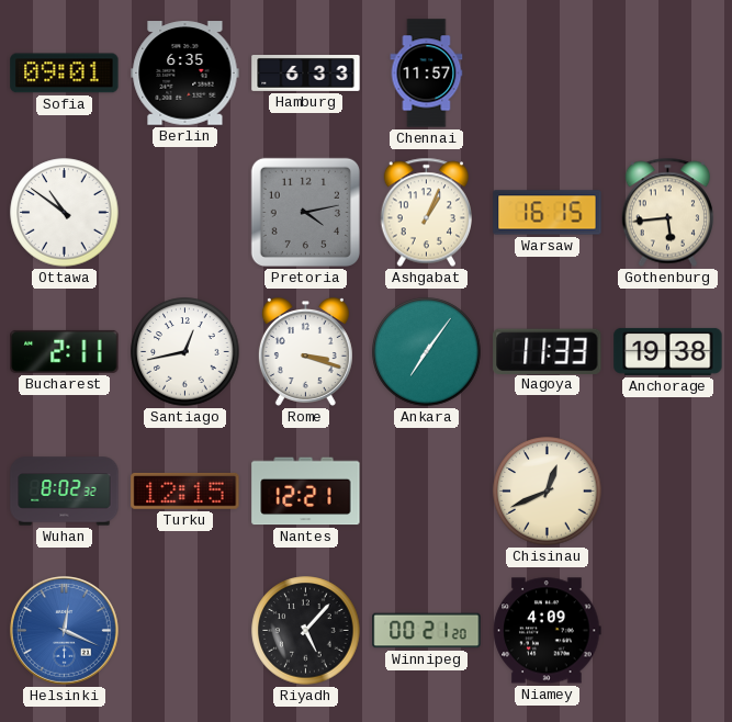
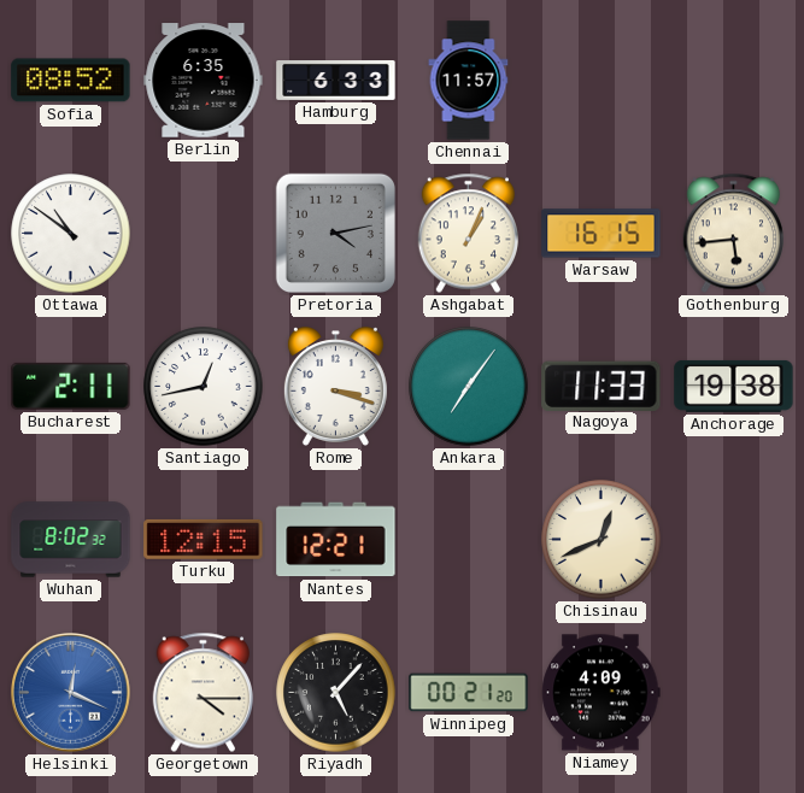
Sofia: 09:01 -> 08:52 (71, 81)
Georgetown: none -> 4:15 (203, 693)
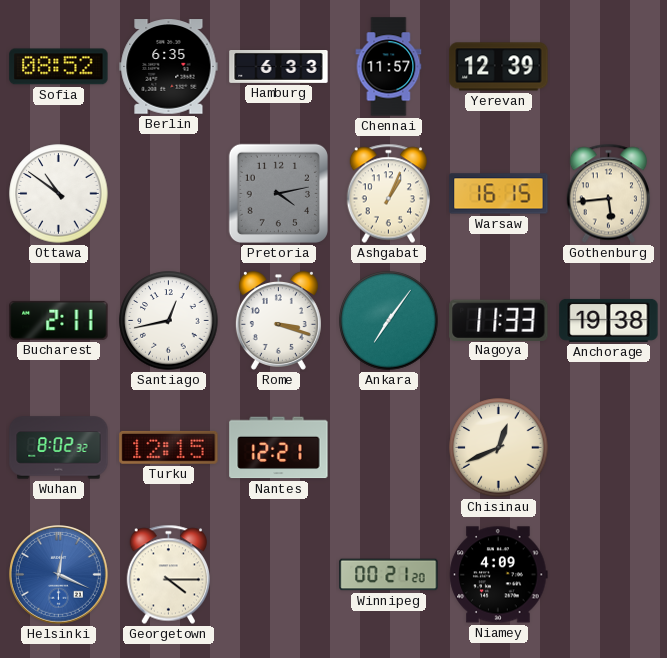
Yerevan: none -> 12:39 (499, 67)
Riyadh: 5:07 -> none (336, 693)
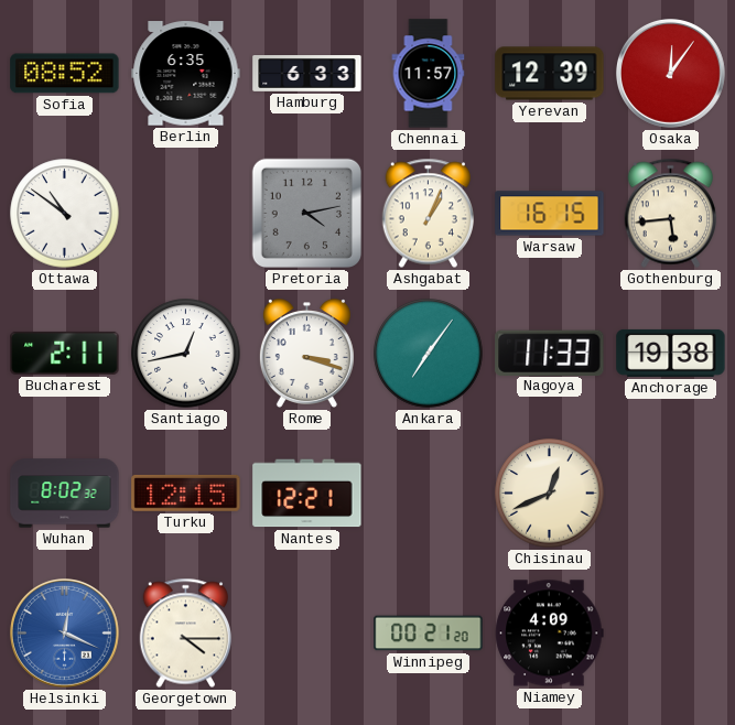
Osaka: none -> 12:06 (671, 74)
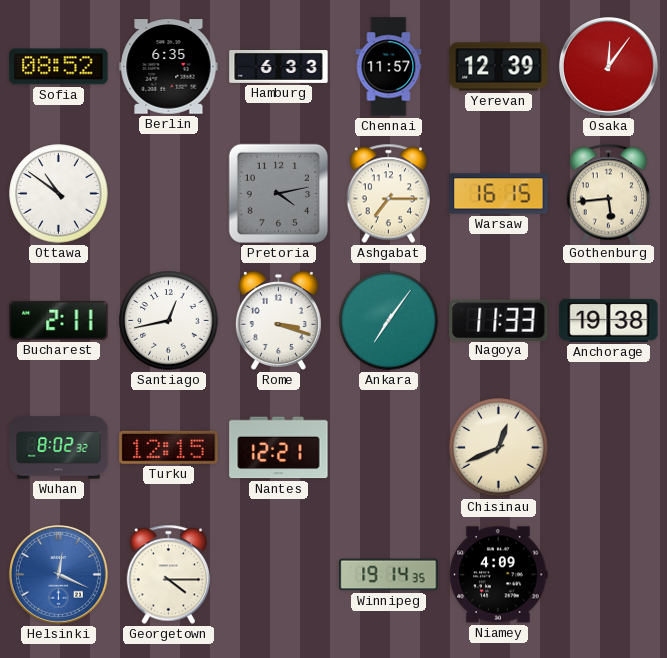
Ashgabat: 1:04 -> 7:15 (388, 194)
Winnipeg: 00:21 -> 19:14 (389, 575)
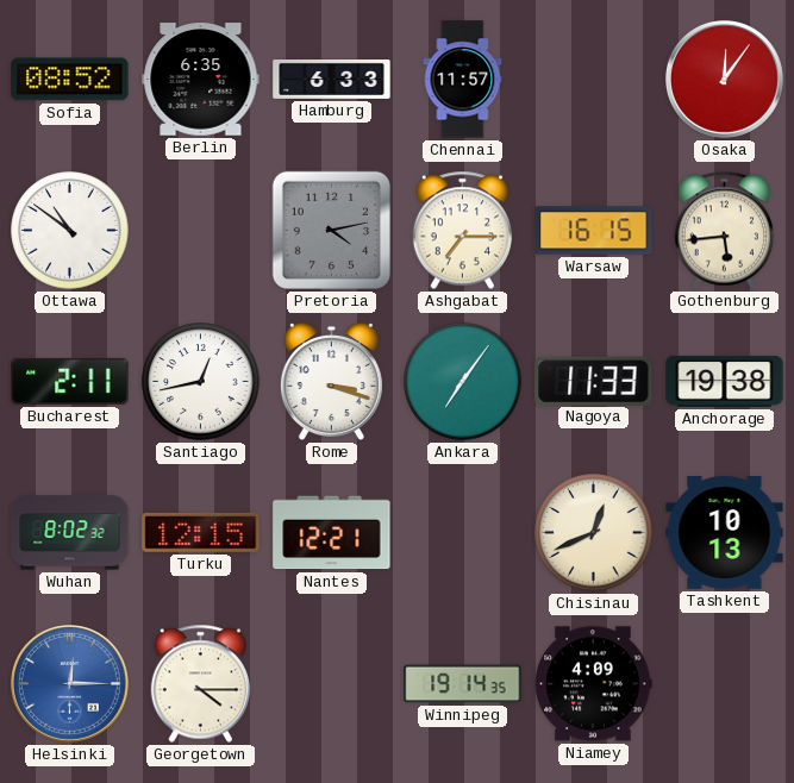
Yerevan: 12:39 -> none (499, 67)
Tashkent: none -> 10:13 (725, 533)
Helsinki: 12:19 -> 12:15 (70, 684)
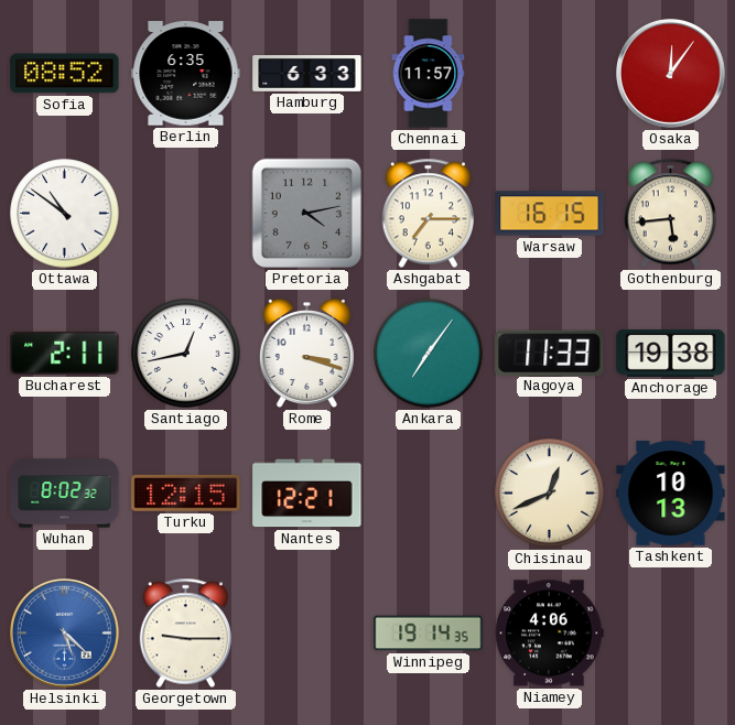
Helsinki: 12:15 -> 5:22 (65, 634)
Georgetown: 4:15 -> 9:15 (185, 634)
Niamey: 4:09 -> 4:06 (550, 634)
